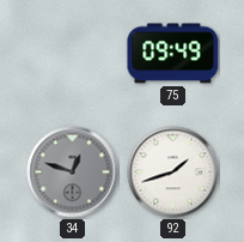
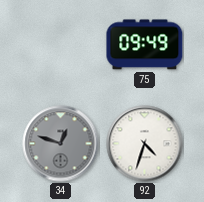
92: 1:42 -> 4:33 (145, 144)
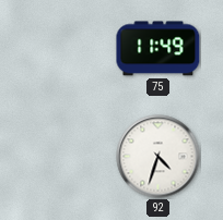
75: 09:49 -> 11:49 (159, 49)
34: 12:48 -> none (61, 144)
